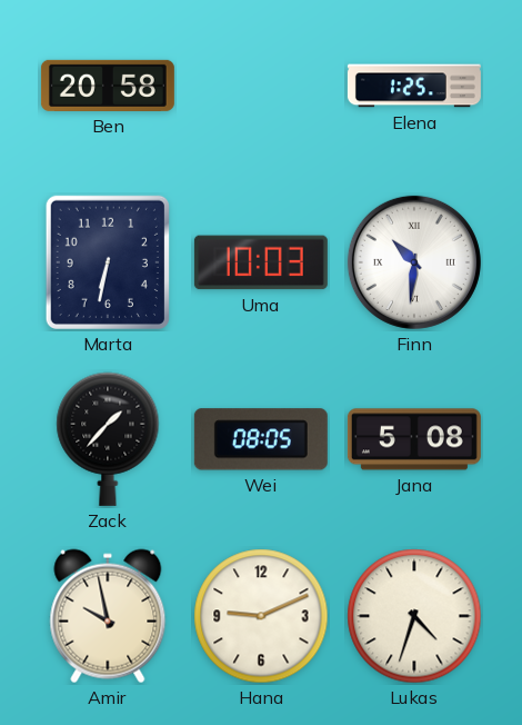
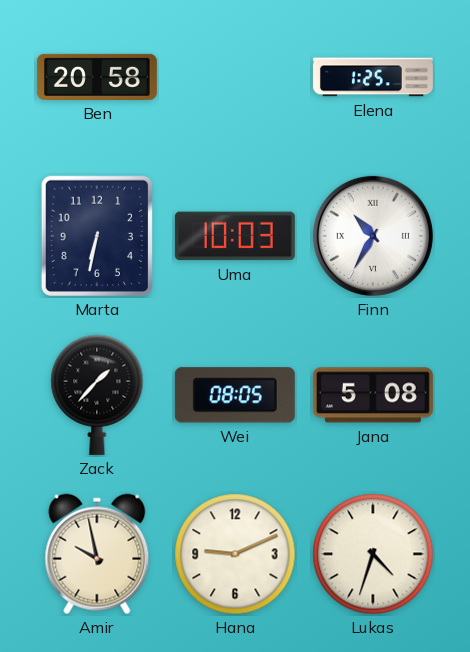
Finn: 10:31 -> 10:35 (373, 236)
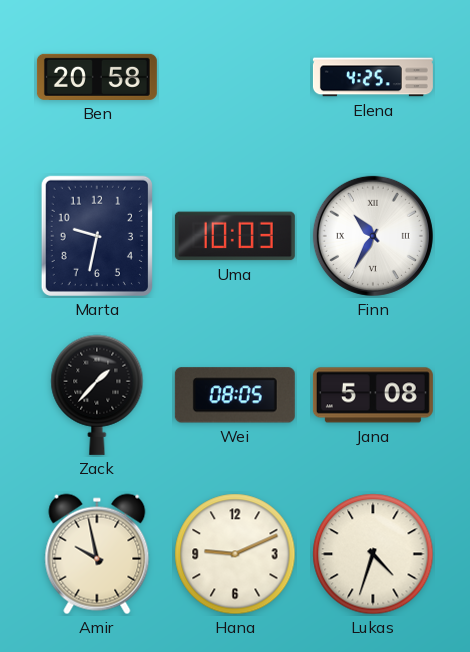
Elena: 1:25 -> 4:25 (373, 77)
Marta: 6:32 -> 9:32 (97, 236)
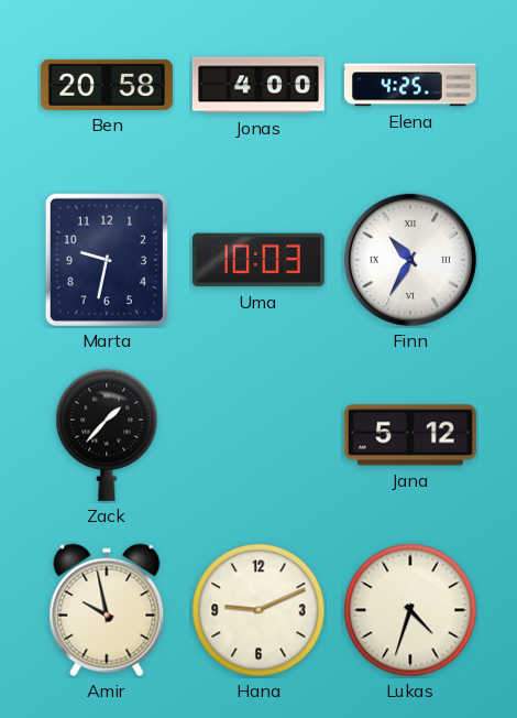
Jonas: none -> 4:00 (258, 85)
Wei: 08:05 -> none (235, 395)
Jana: 5:08 -> 5:12 (410, 435)
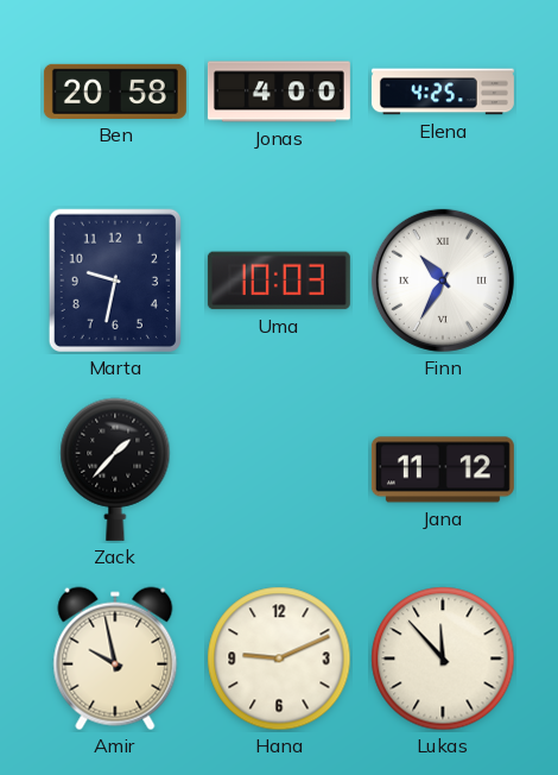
Jana: 5:12 -> 11:12 (443, 470)
Lukas: 4:33 -> 11:53 (443, 659)
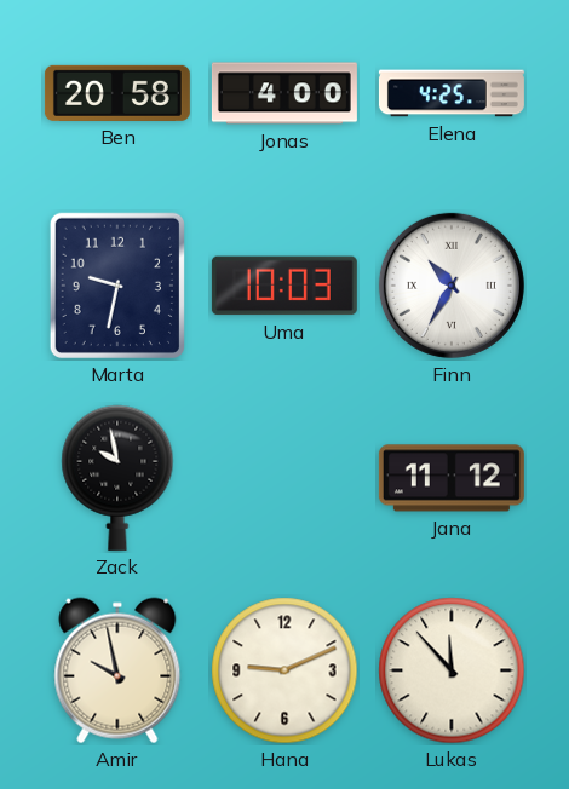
Zack: 1:37 -> 9:58 (117, 478)
